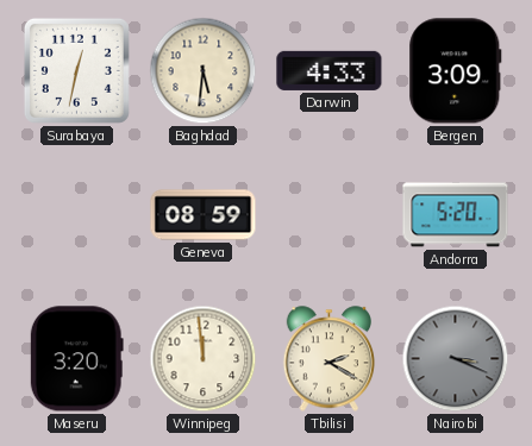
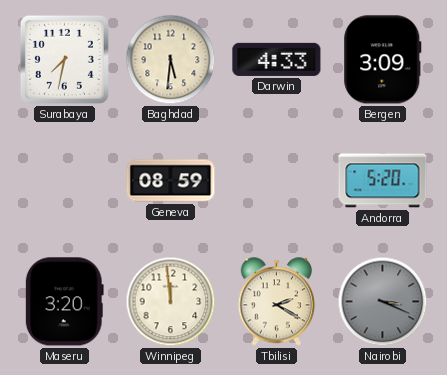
Surabaya: 12:32 -> 7:32 (64, 59)
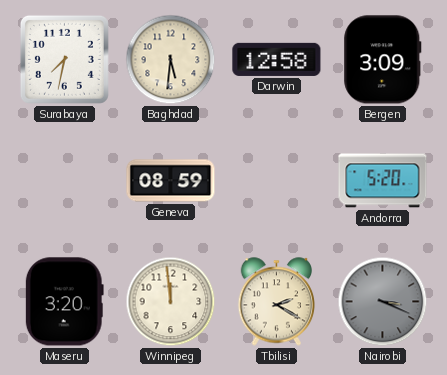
Darwin: 4:33 -> 12:58 (277, 59)
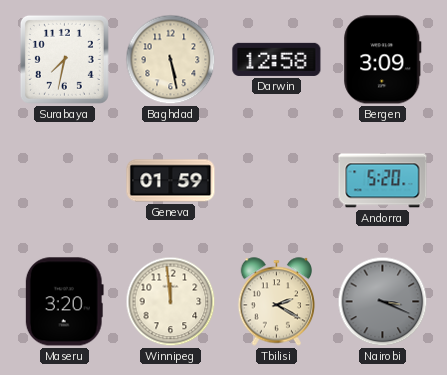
Baghdad: 5:31 -> 5:28 (171, 60)
Geneva: 08:59 -> 01:59 (171, 181)
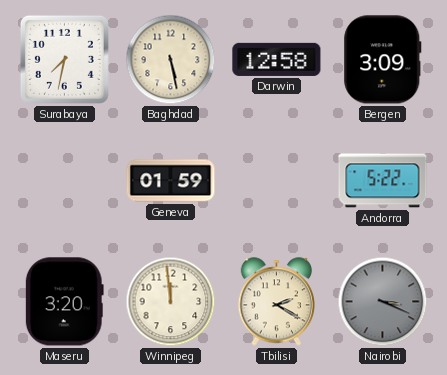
Andorra: 5:20 -> 5:22 (383, 181)
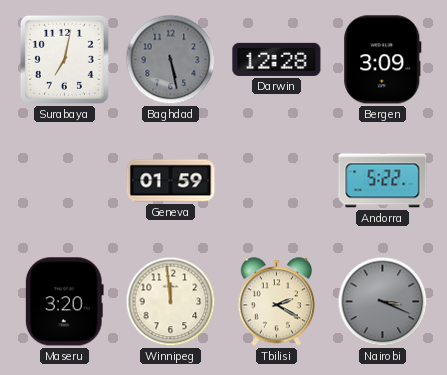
Surabaya: 7:32 -> 7:02 (64, 59)
Baghdad dial: cream -> grey (171, 60)
Darwin: 12:58 -> 12:28 (277, 59)
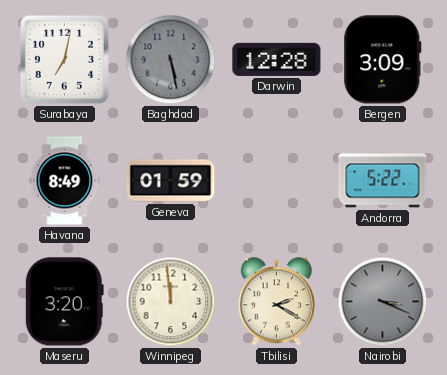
Havana: none -> 8:49 (65, 181)
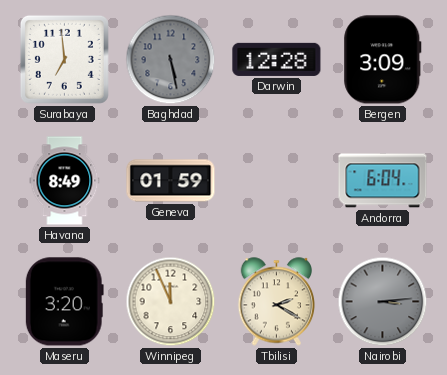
Surabaya: 7:02 -> 6:59 (64, 59)
Andorra: 5:22 -> 6:04 (383, 181)
Winnipeg: 11:59 -> 11:56 (171, 302)
Nairobi: 3:19 -> 3:14 (383, 302)
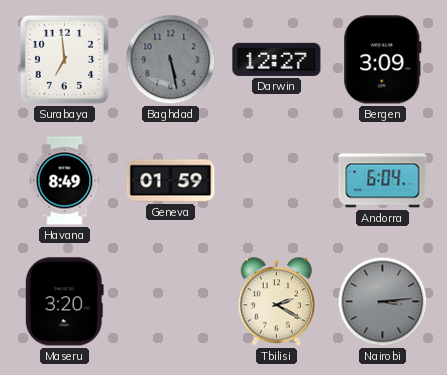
Darwin: 12:28 -> 12:27 (277, 59)
Winnipeg: 11:56 -> none (171, 302)
